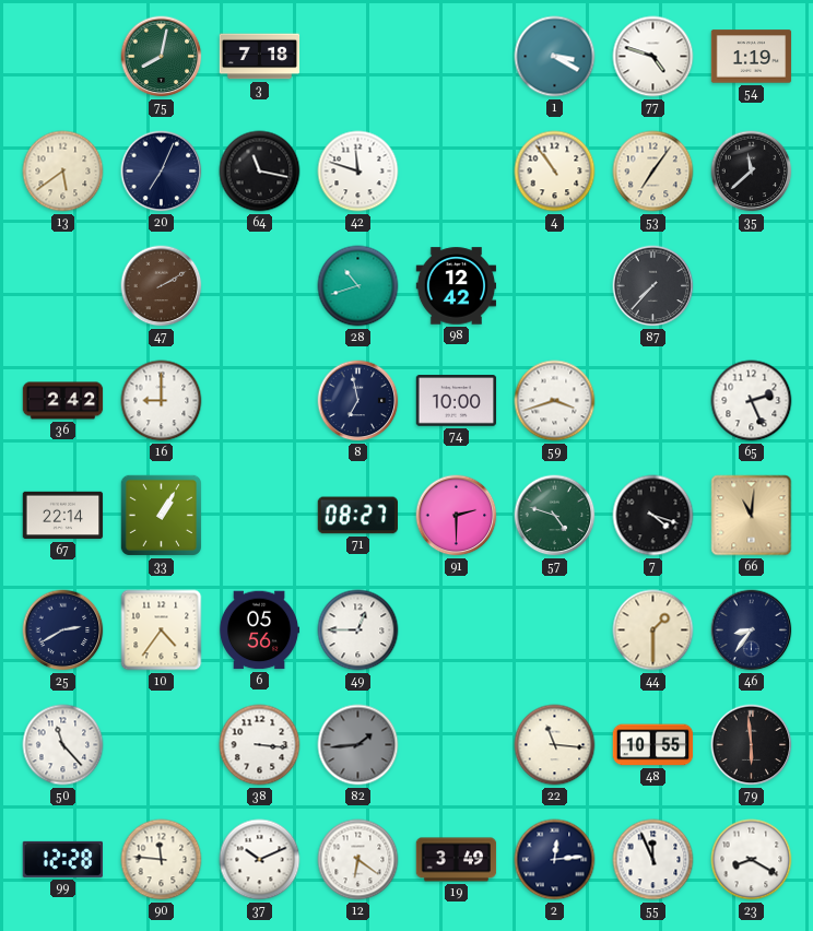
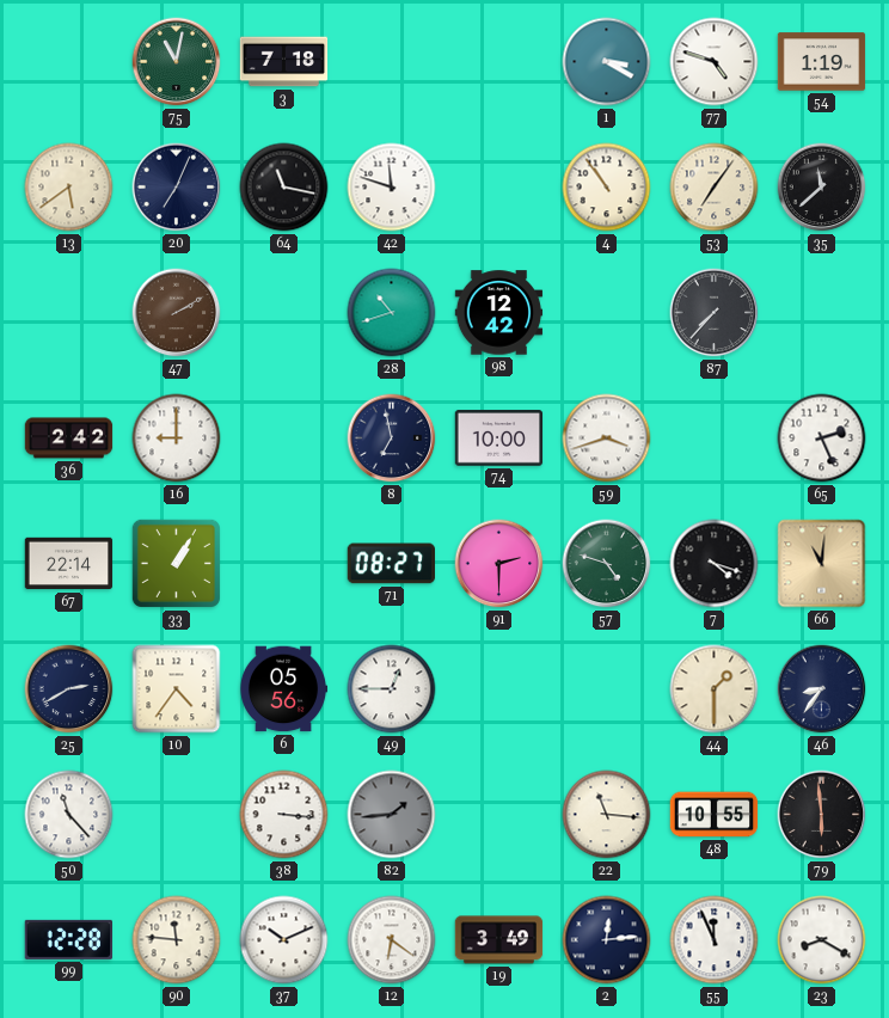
75: 8:02 -> 11:02 (177, 62)
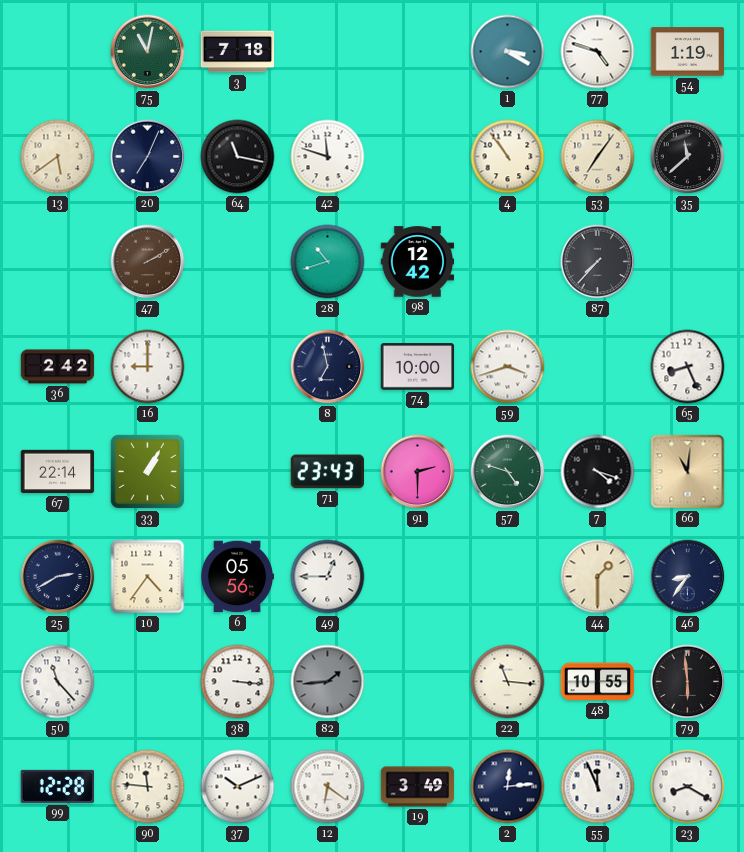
65: 2:26 -> 8:26 (688, 367)
71: 08:27 -> 23:43 (327, 472)
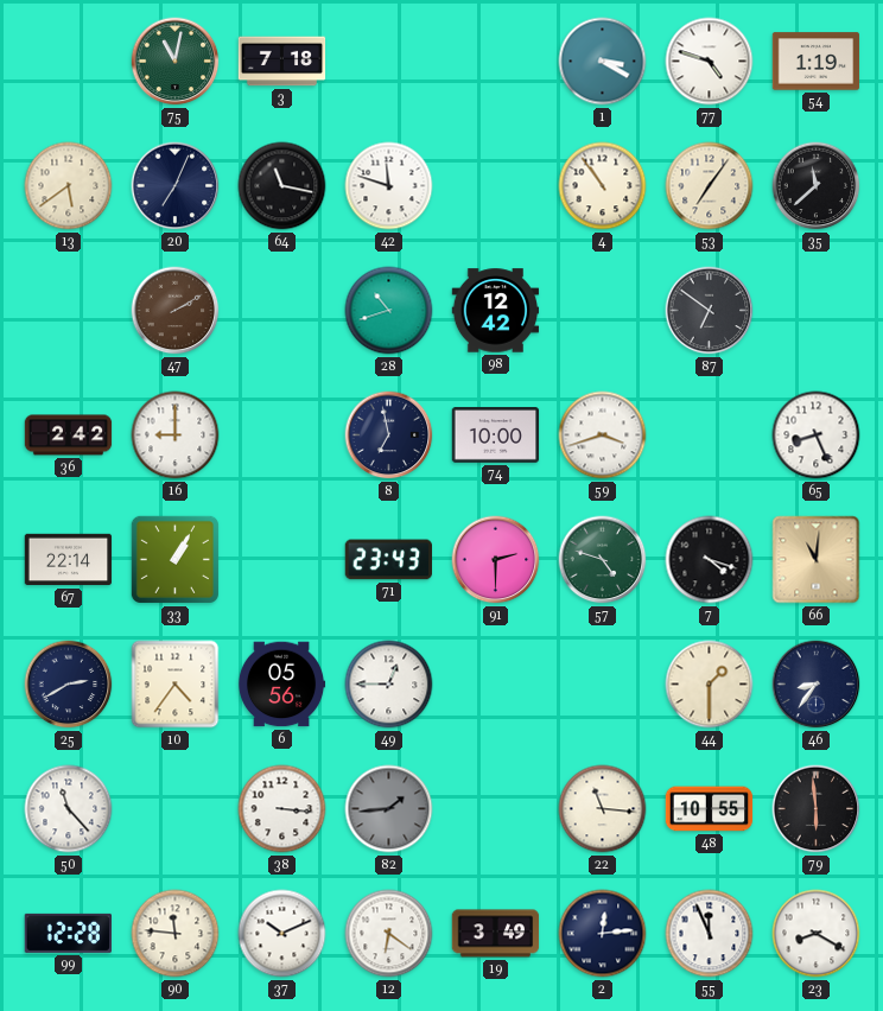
87: 7:37 -> 6:51 (710, 311)
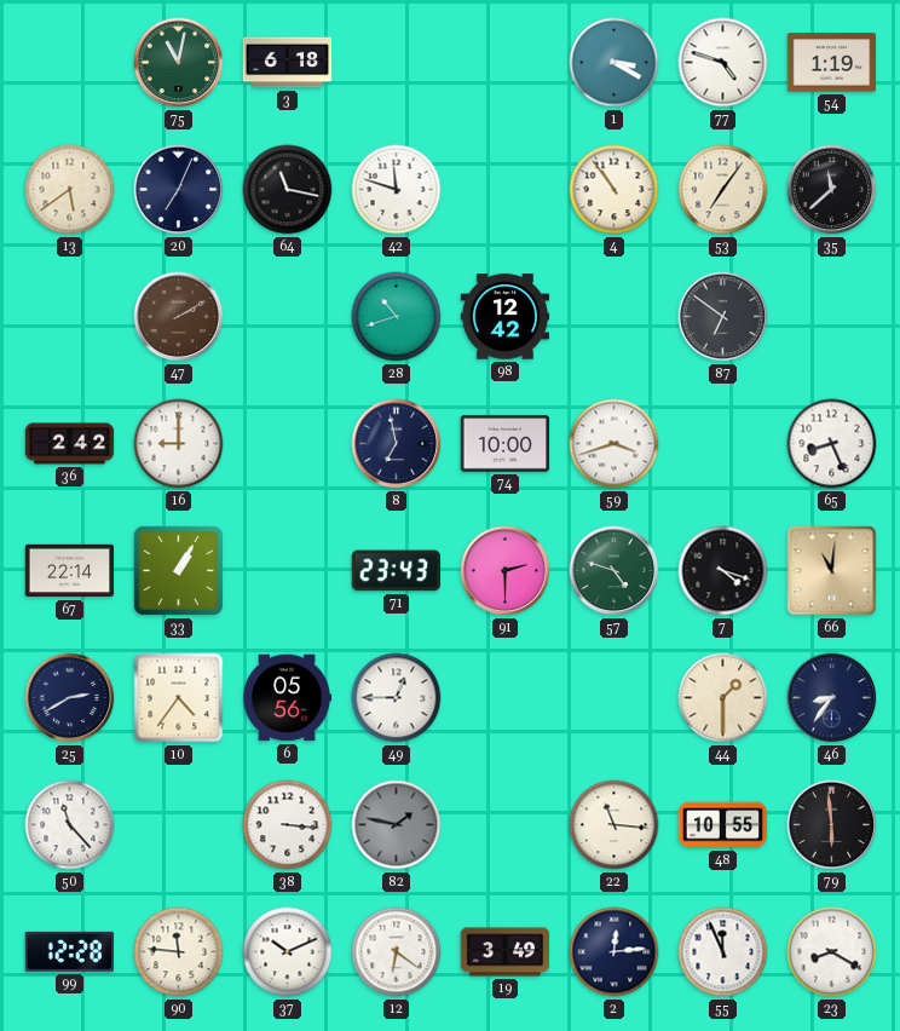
3: 7:18 -> 6:18 (288, 63)
82: 1:44 -> 1:47 (397, 825)
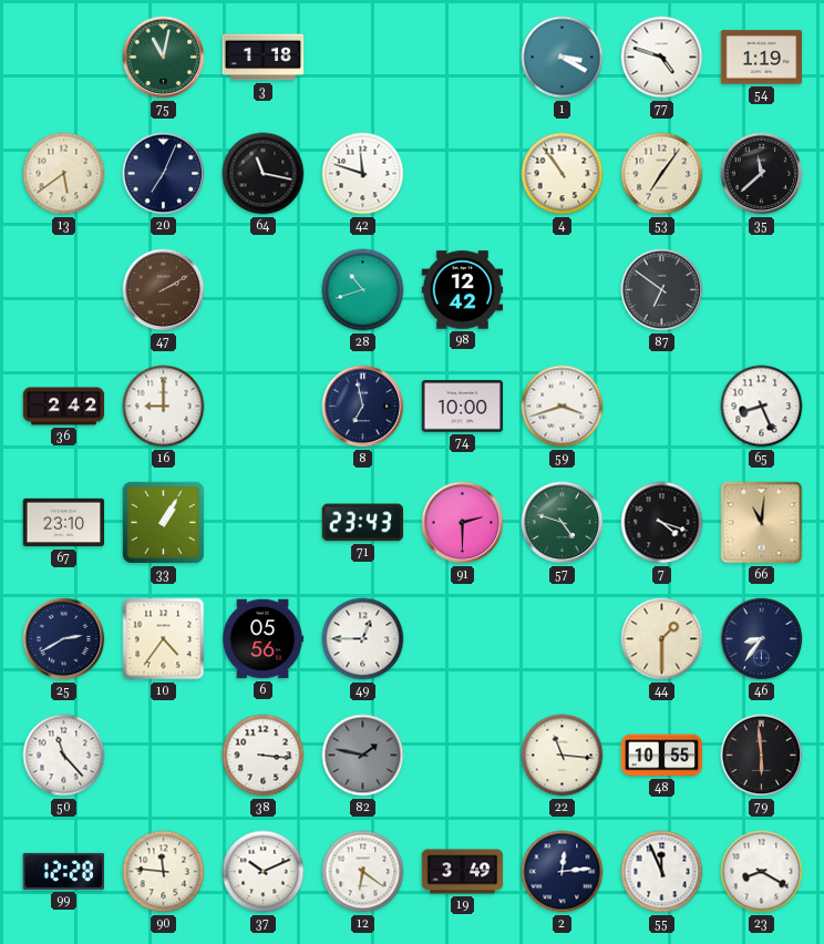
3: 6:18 -> 1:18 (264, 58)
67: 22:14 -> 23:10 (64, 523)
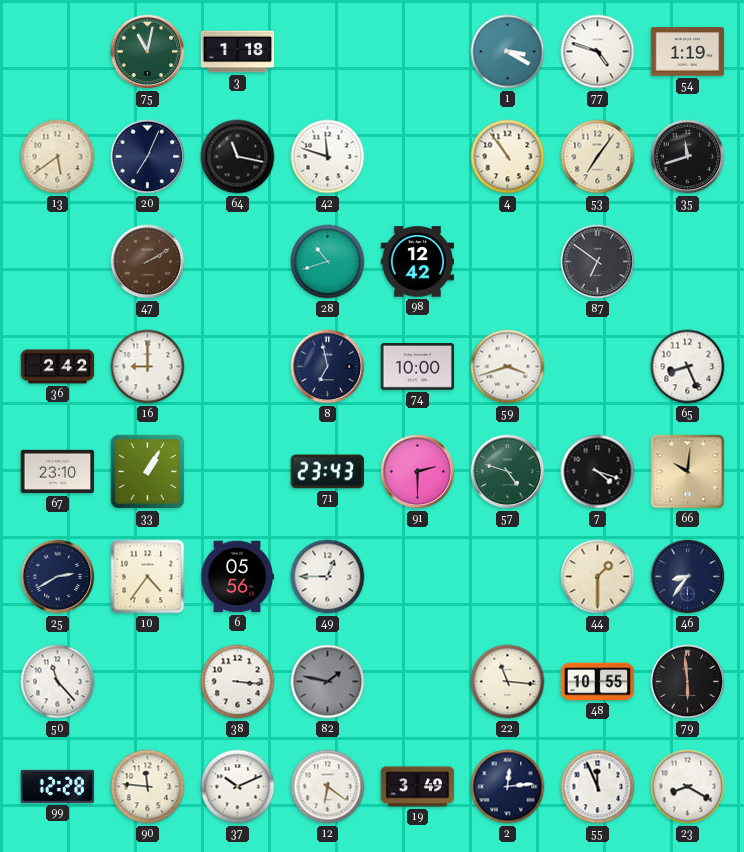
35: 11:38 -> 11:42 (688, 157)
66: 11:01 -> 10:01 (688, 472)
